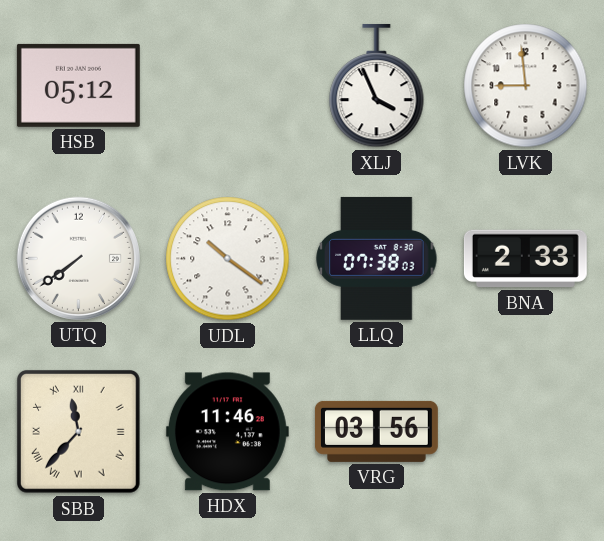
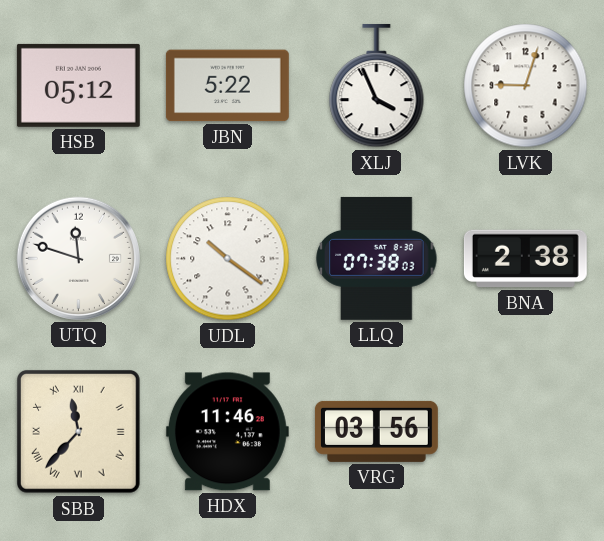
JBN: none -> 5:22 (227, 86)
LVK: 8:59 -> 9:03 (526, 86)
UTQ: 7:39 -> 11:48 (78, 258)
BNA: 2:33 -> 2:38 (525, 259)
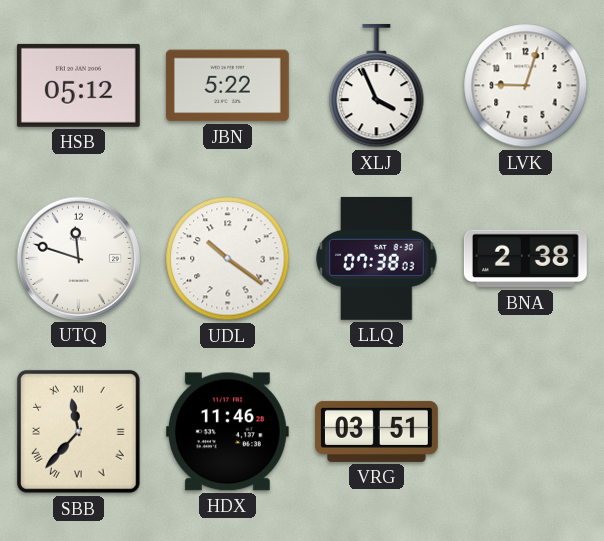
VRG: 03:56 -> 03:51 (376, 431)
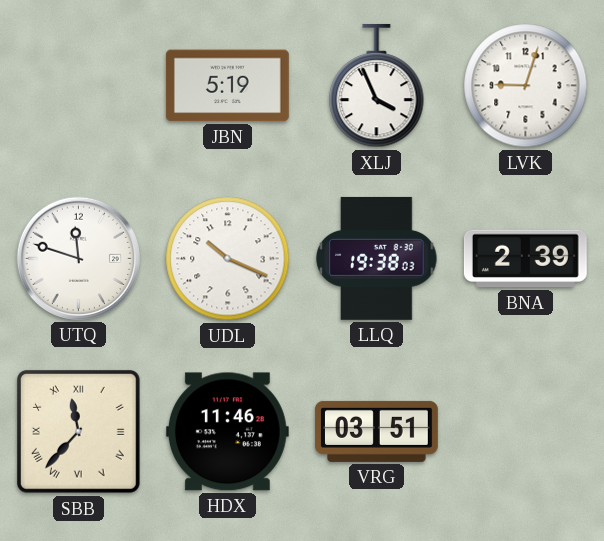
HSB: 05:12 -> none (78, 85)
JBN: 5:22 -> 5:19 (227, 86)
UDL: 10:21 -> 10:19 (228, 259)
LLQ: 07:38 -> 19:38 (377, 258)
BNA: 2:38 -> 2:39 (525, 259)
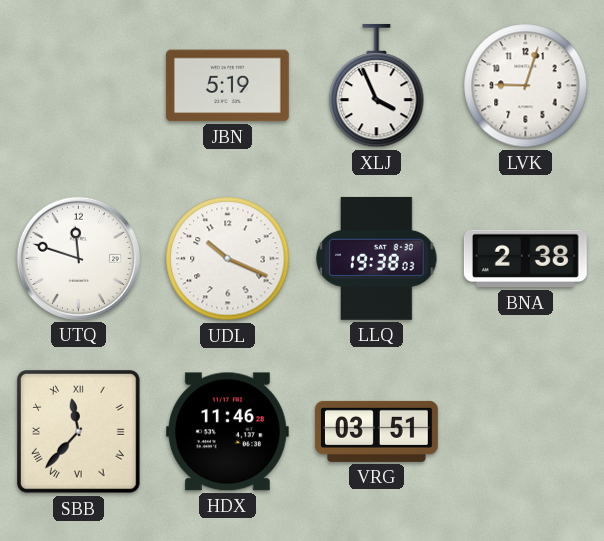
BNA: 2:39 -> 2:38 (525, 259)
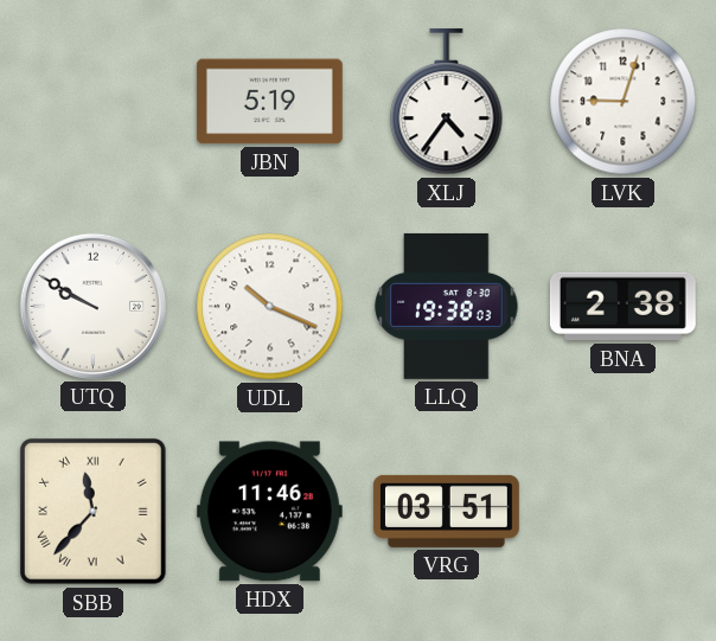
XLJ: 3:56 -> 4:36 (447, 102)
UTQ: 11:48 -> 9:50 (92, 306)
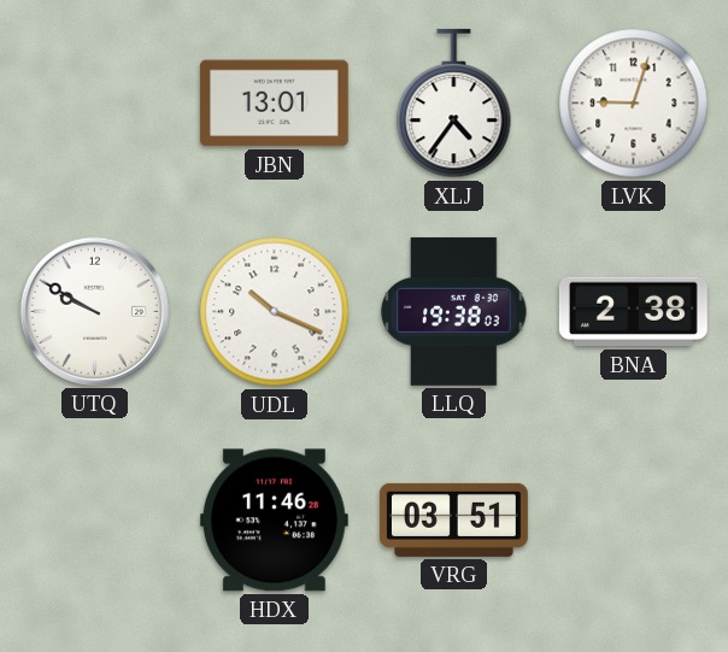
JBN: 5:19 -> 13:01 (274, 104)
SBB: 11:37 -> none (92, 511)
